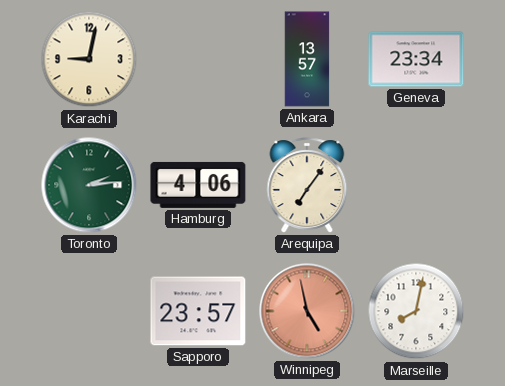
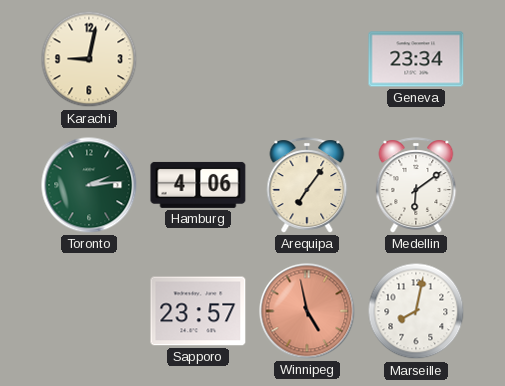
Ankara: 13:57 -> none (307, 59)
Medellin: none -> 6:09 (416, 185)
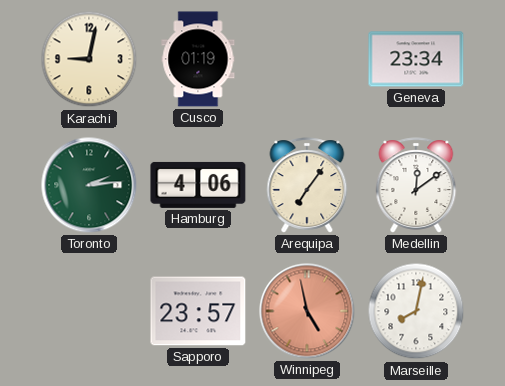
Cusco: none -> 01:19 (198, 59)
Medellin: 6:09 -> 12:09 (416, 185)
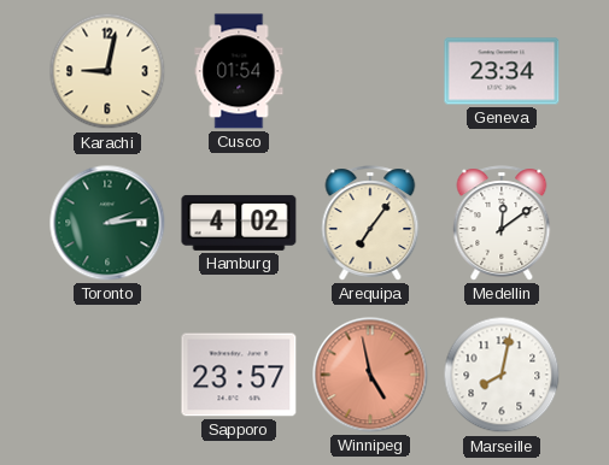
Cusco: 01:19 -> 01:54 (239, 71)
Hamburg: 4:06 -> 4:02 (239, 223)
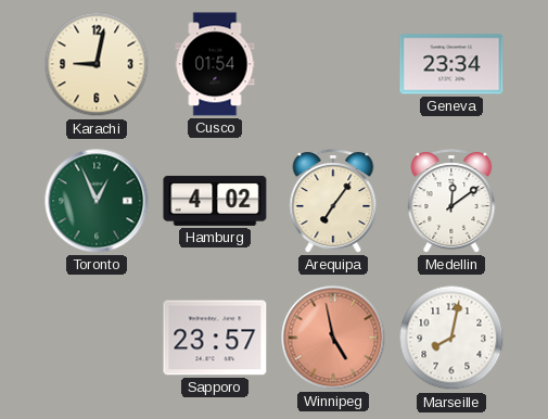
Toronto: 2:14 -> 12:56 (97, 201)
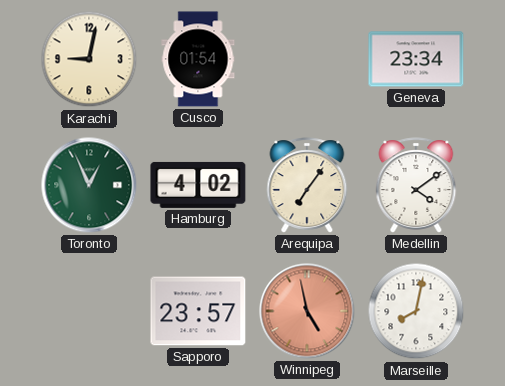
Medellin: 12:09 -> 4:09 (416, 185)
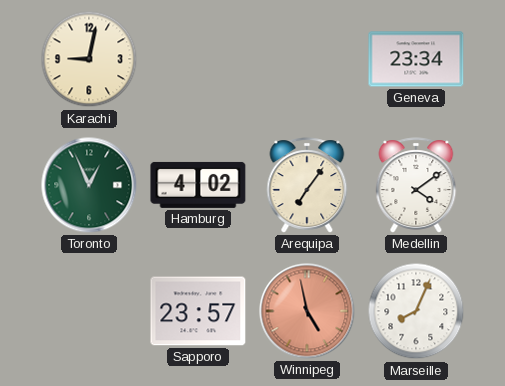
Cusco: 01:54 -> none (198, 59)
Marseille: 8:02 -> 8:04 (416, 311)
